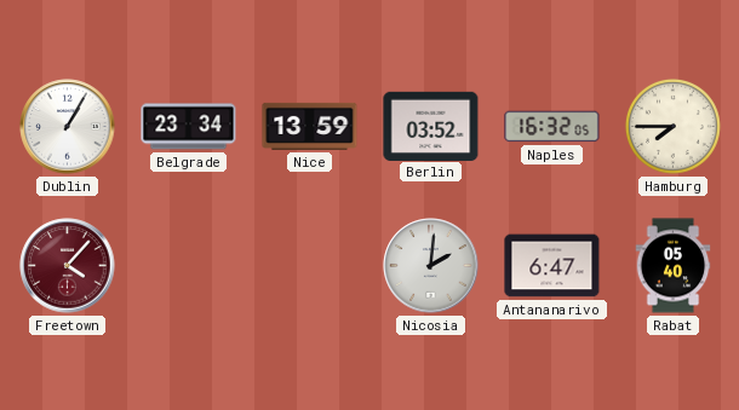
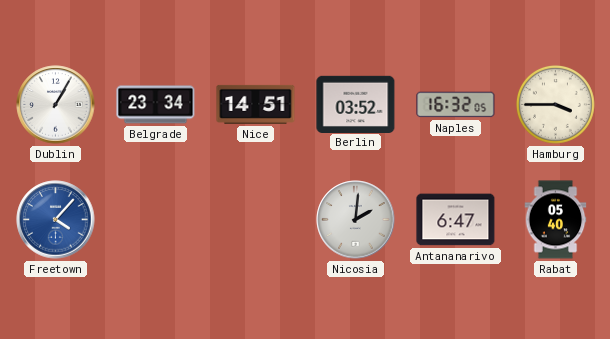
Nice: 13:59 -> 14:51 (256, 104)
Hamburg: 7:45 -> 3:45 (556, 105)
Freetown dial: burgundy -> blue (56, 220)
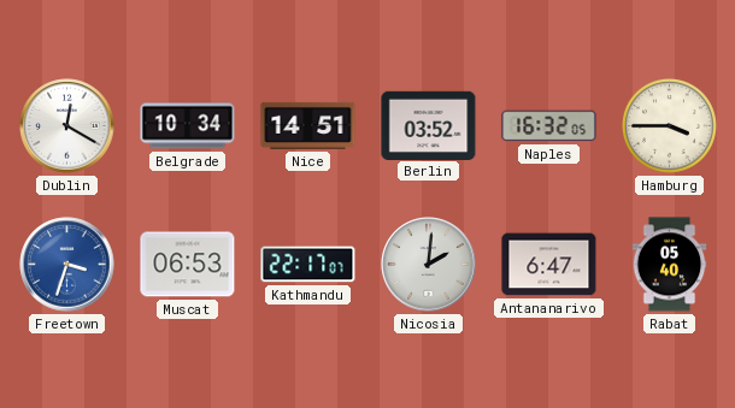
Dublin: 1:05 -> 12:20 (67, 126)
Belgrade: 23:34 -> 10:34 (188, 126)
Freetown: 4:07 -> 3:33 (67, 265)
Muscat: none -> 06:53 (188, 265)
Kathmandu: none -> 22:17 (308, 265)
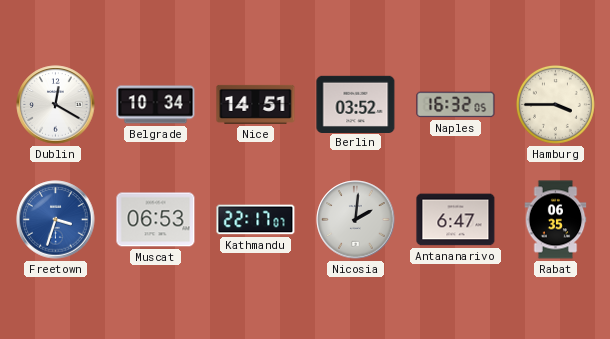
Rabat: 05:40 -> 06:35 (556, 220)
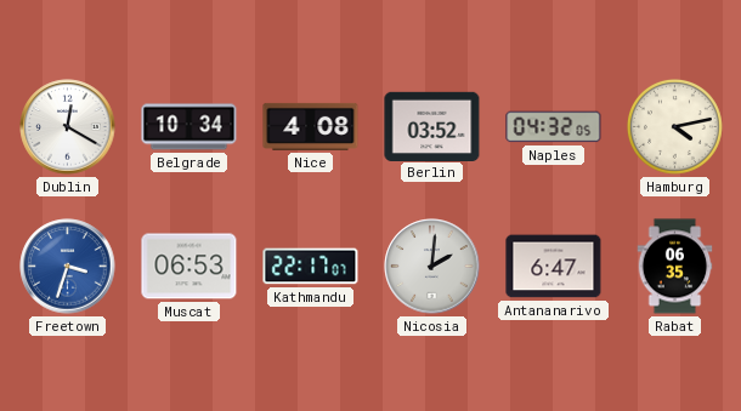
Nice: 14:51 -> 4:08 (311, 126)
Naples: 16:32 -> 04:32 (554, 127)
Hamburg: 3:45 -> 4:13 (675, 127)
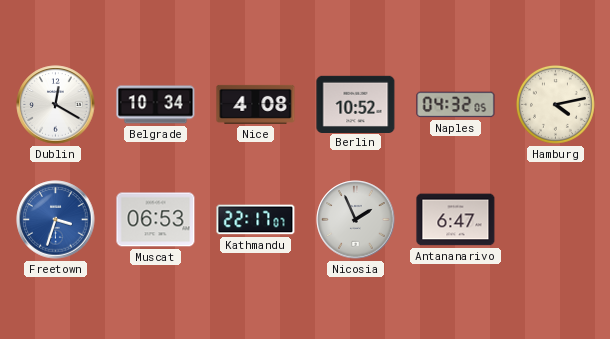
Berlin: 03:52 -> 10:52 (356, 104)
Nicosia: 2:01 -> 1:56 (356, 220)
Rabat: 06:35 -> none (675, 267)
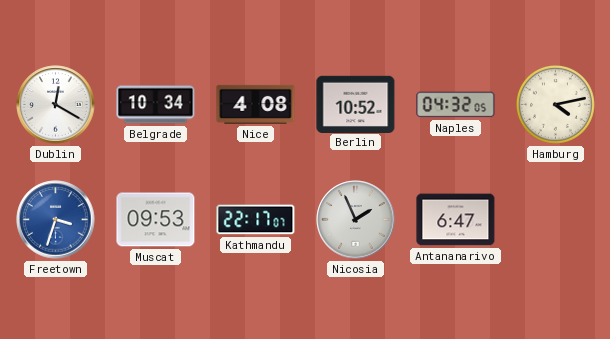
Muscat: 06:53 -> 09:53 (156, 220)
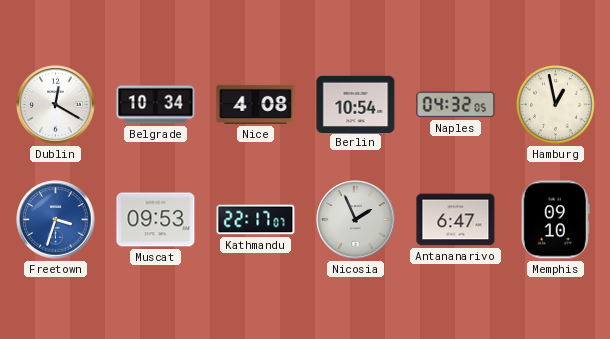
Berlin: 10:52 -> 10:54 (356, 104)
Hamburg: 4:13 -> 12:58 (556, 105)
Memphis: none -> 09:10 (555, 220)
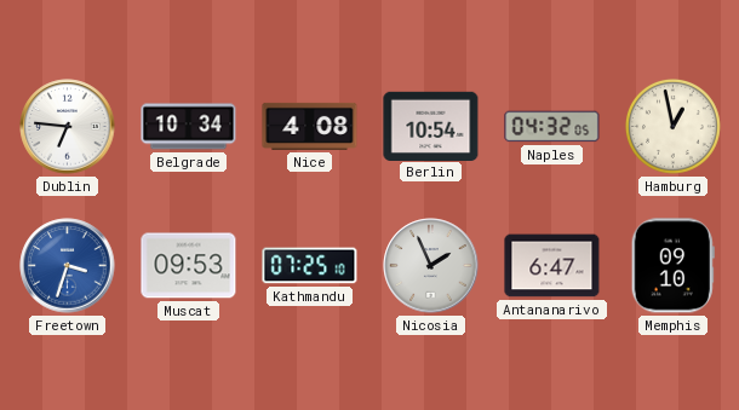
Dublin: 12:20 -> 6:46 (68, 127)
Kathmandu: 22:17 -> 07:25 (310, 266)
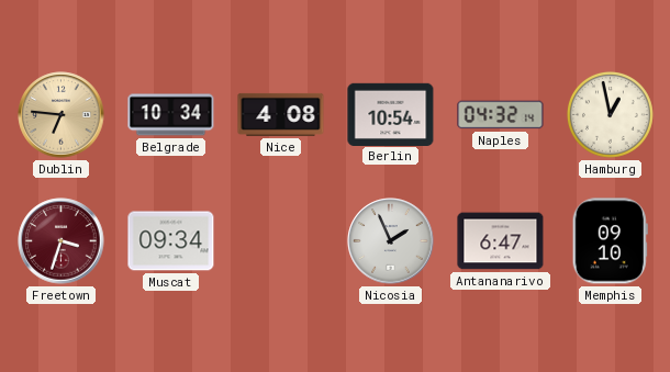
Dublin dial: white -> champagne (62, 115)
Naples: 04:32:05 -> 04:32:14 (501, 115)
Freetown dial: blue -> burgundy (62, 241)
Muscat: 09:53 -> 09:34 (171, 241)
Kathmandu: 07:25 -> none (310, 266)
